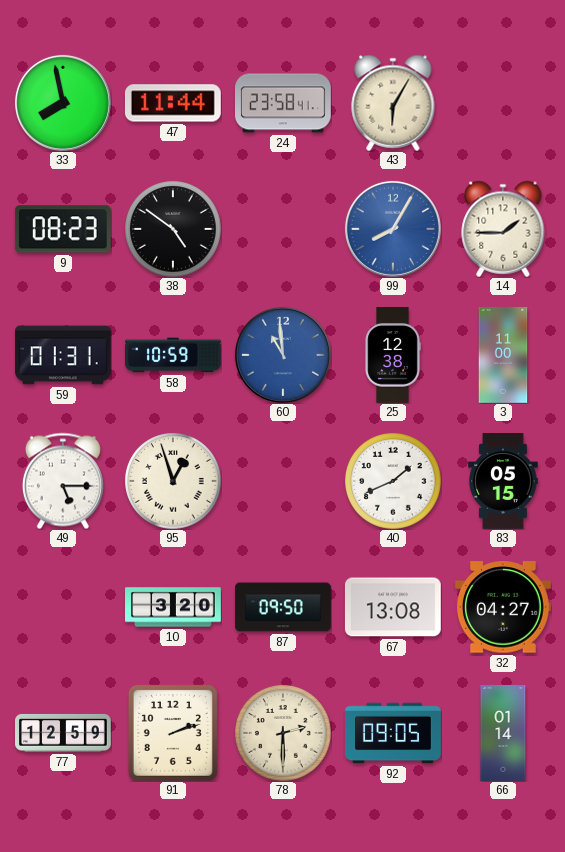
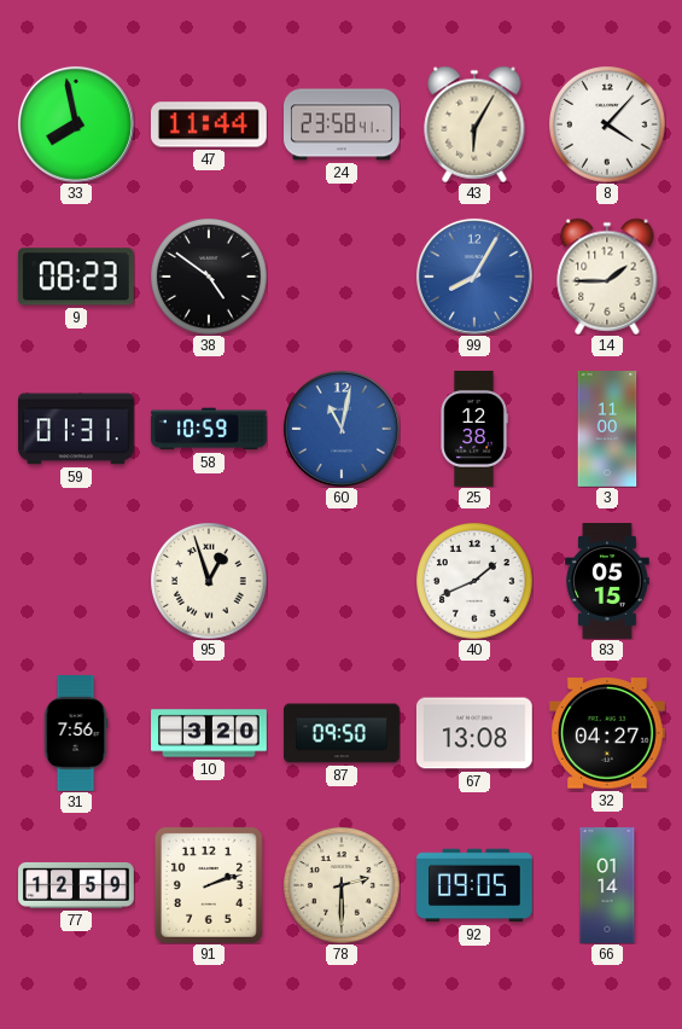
8: none -> 4:07 (607, 124)
60: 10:59 -> 11:02 (342, 429)
49: 5:15 -> none (63, 481)
31: none -> 7:56 (76, 734)
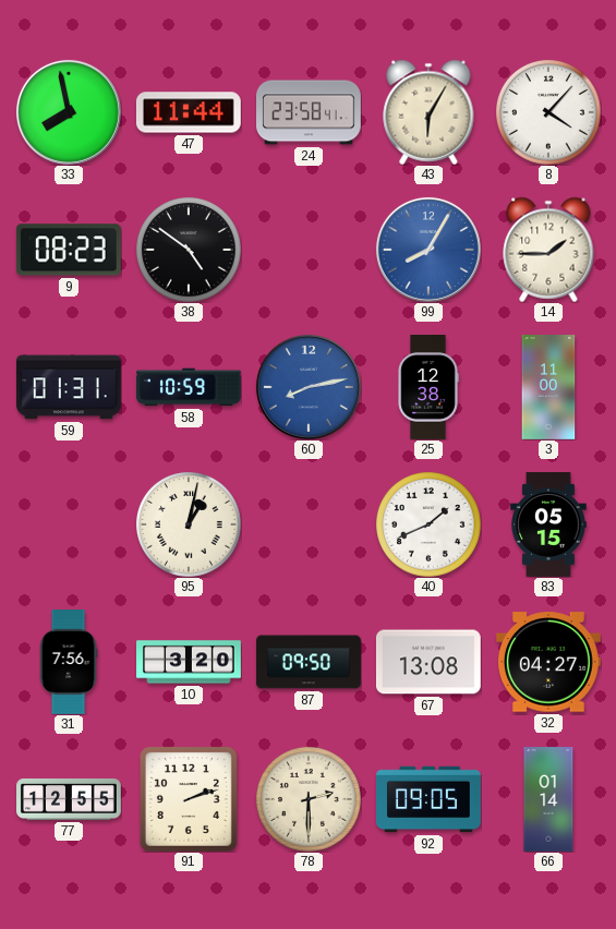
60: 11:02 -> 8:13 (309, 387)
95: 12:57 -> 1:02 (189, 524)
77: 12:59 -> 12:55 (70, 799)
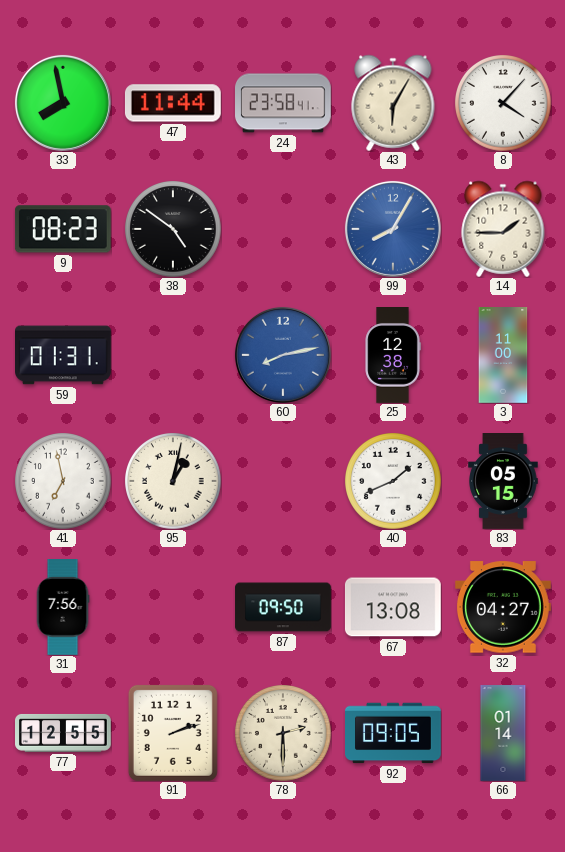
58: 10:59 -> none (190, 387)
41: none -> 6:58 (63, 481)
10: 3:20 -> none (189, 662)
